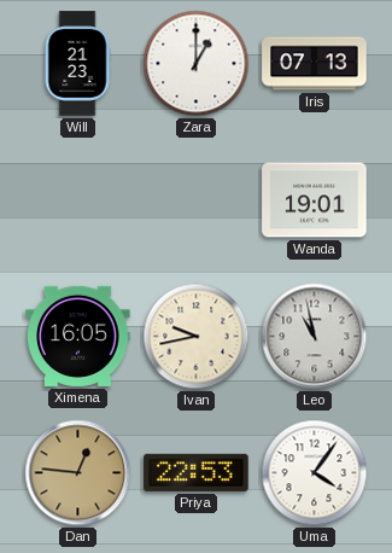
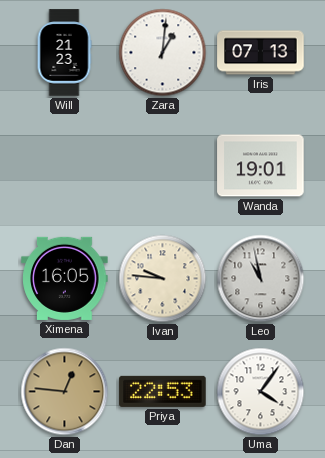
Zara: 1:00 -> 1:01 (163, 53)
Ivan: 9:43 -> 9:46 (163, 279)
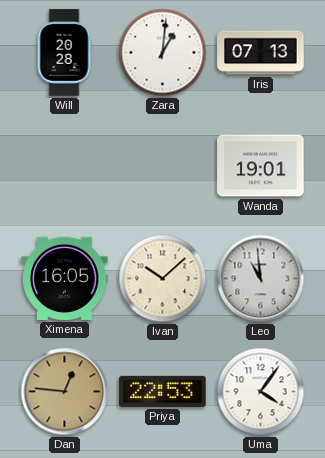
Will: 21:23 -> 20:28 (64, 53)
Ivan: 9:46 -> 10:08 (163, 279)
Leo: 10:58 -> 10:59 (261, 279)
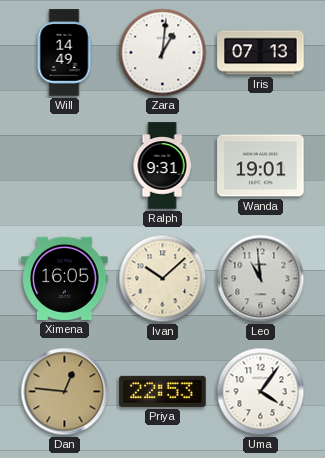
Will: 20:28 -> 14:49 (64, 53)
Ralph: none -> 9:31 (162, 166)
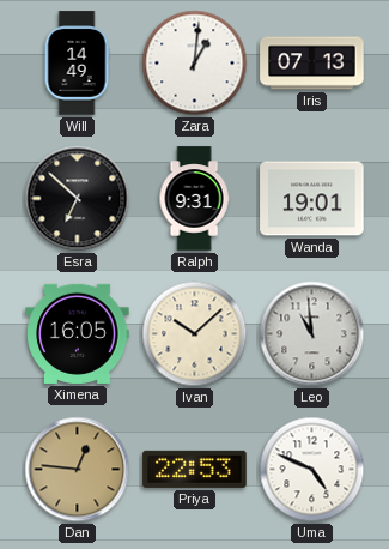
Esra: none -> 6:52 (78, 199)
Uma: 4:06 -> 4:49 (312, 470)
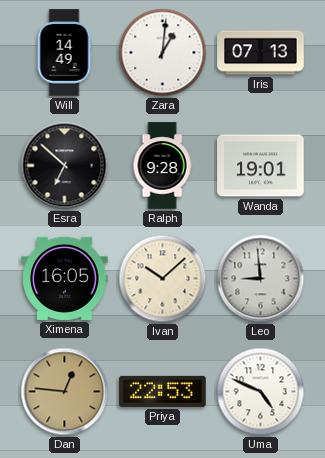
Ralph: 9:31 -> 9:28 (162, 166)
Leo: 10:59 -> 8:59 (261, 279)
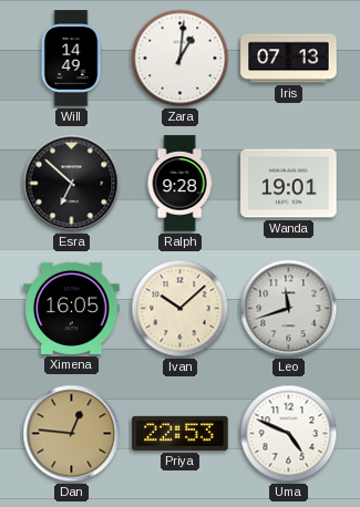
Leo: 8:59 -> 11:42 (289, 309)
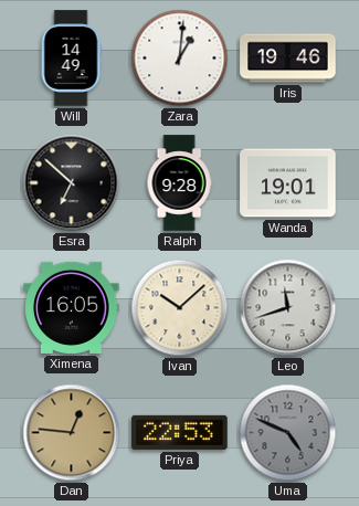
Iris: 07:13 -> 19:46 (288, 59)
Uma dial: white -> grey (288, 433)
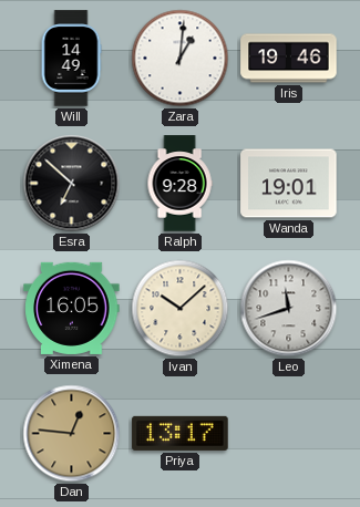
Priya: 22:53 -> 13:17 (181, 433)
Uma: 4:49 -> none (288, 433)
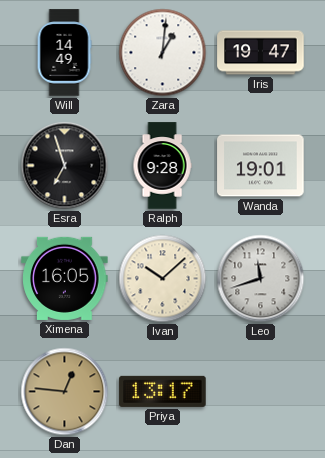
Iris: 19:46 -> 19:47 (261, 53)
Esra: 6:52 -> 6:57 (65, 166)
